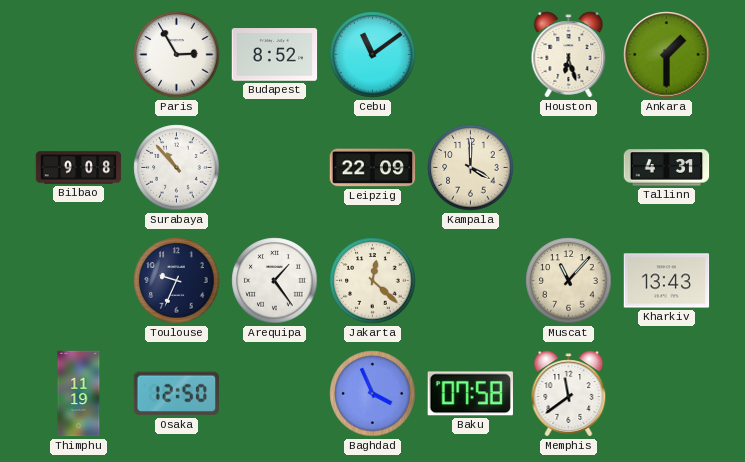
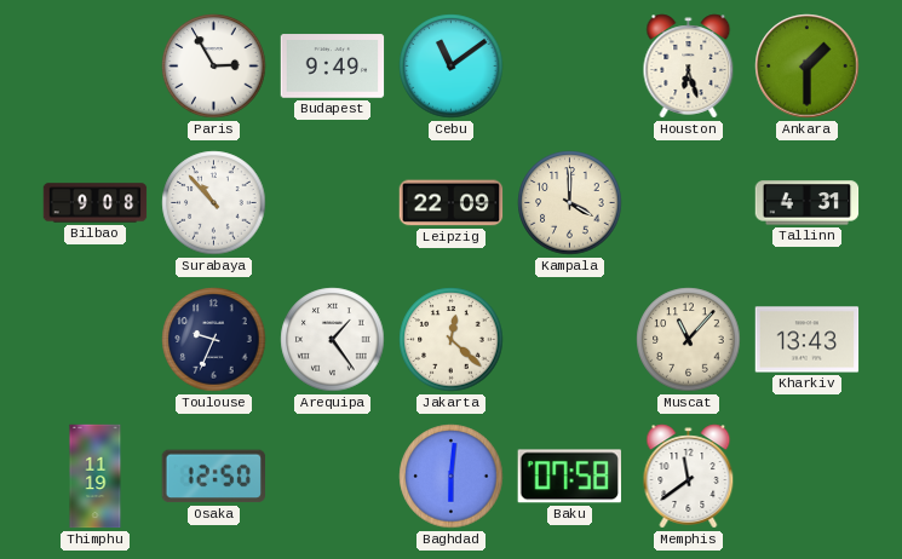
Budapest: 8:52 -> 9:49 (333, 67)
Baghdad: 3:56 -> 6:01 (452, 477)
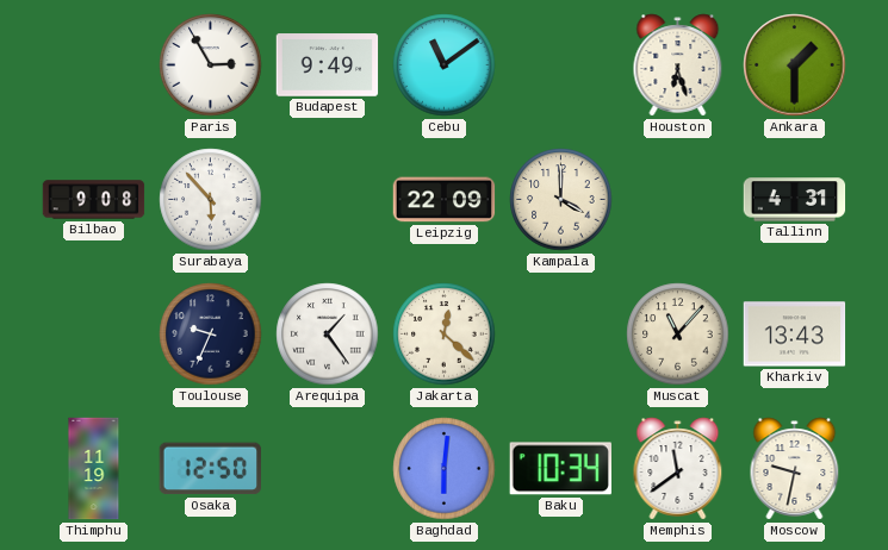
Surabaya: 10:53 -> 5:53 (211, 200)
Baku: 07:58 -> 10:34 (560, 469)
Moscow: none -> 9:32 (795, 469)
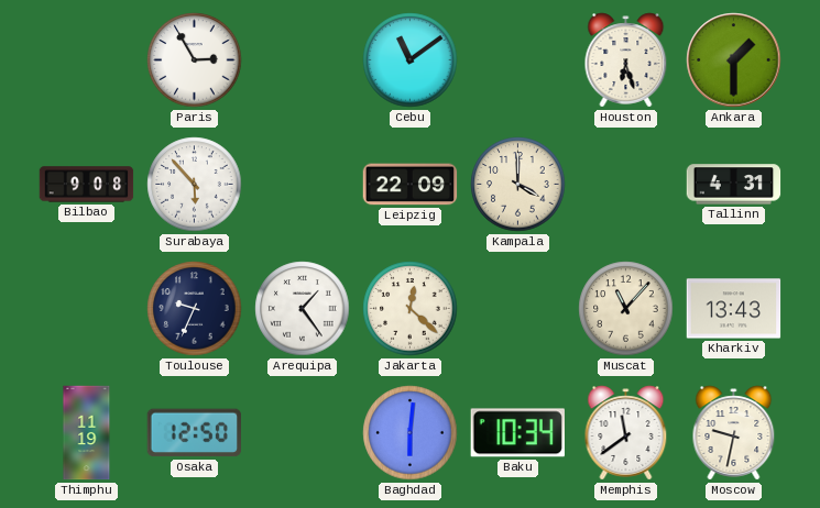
Budapest: 9:49 -> none (328, 65)
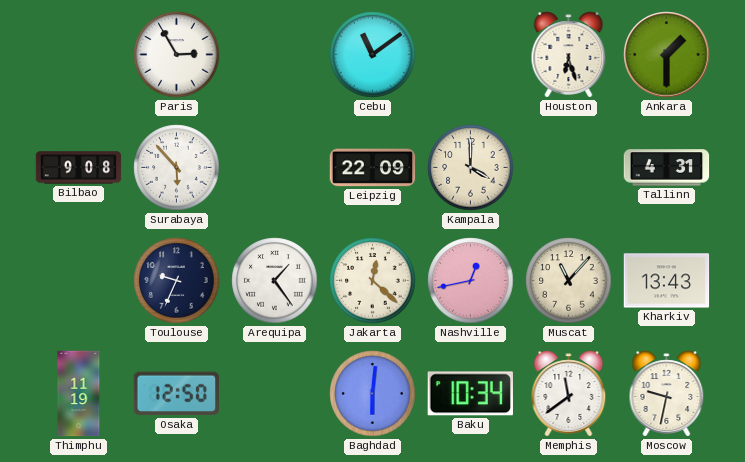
Nashville: none -> 12:43 (471, 281)
